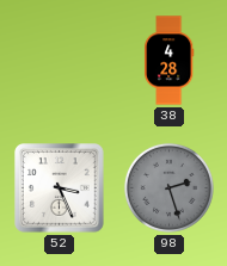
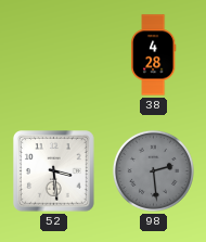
52: 3:26 -> 3:29 (54, 171)
98: 2:27 -> 2:29 (153, 170)
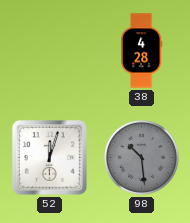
52: 3:29 -> 12:03 (50, 158)
98: 2:29 -> 10:29 (141, 157)
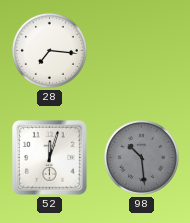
28: none -> 7:16 (49, 50)
38: 4:28 -> none (142, 51)
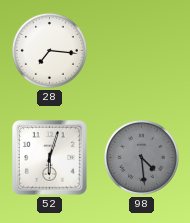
52: 12:03 -> 6:03 (50, 158)
98: 10:29 -> 4:29 (141, 157)
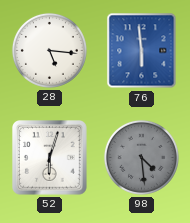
28: 7:16 -> 5:16 (49, 50)
76: none -> 5:59 (142, 51)
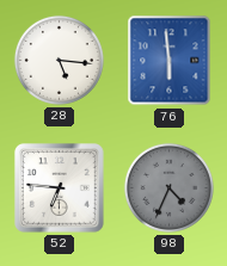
52: 6:03 -> 6:46 (60, 188)
98: 4:29 -> 4:34 (168, 187)
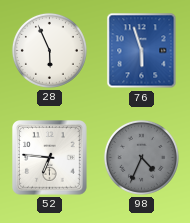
28: 5:16 -> 5:56 (49, 50)
76: 5:59 -> 5:57 (142, 51)
